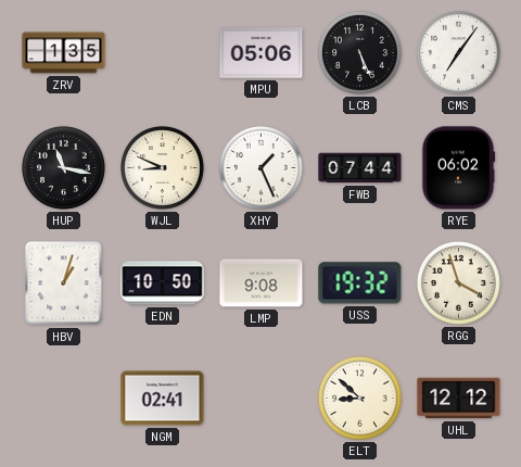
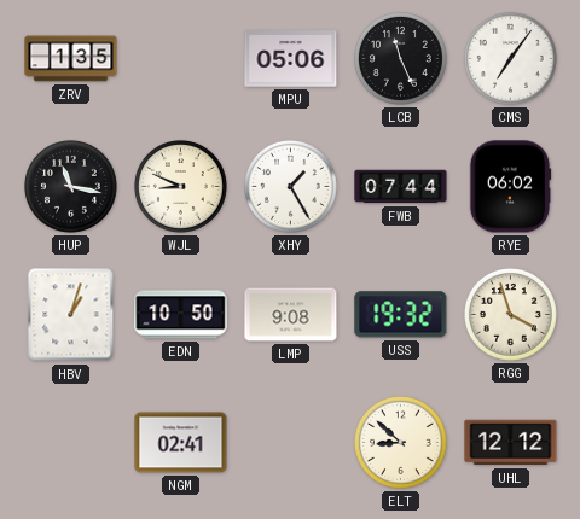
LCB: 5:26 -> 11:26 (400, 58)
XHY: 1:26 -> 1:25 (290, 186)
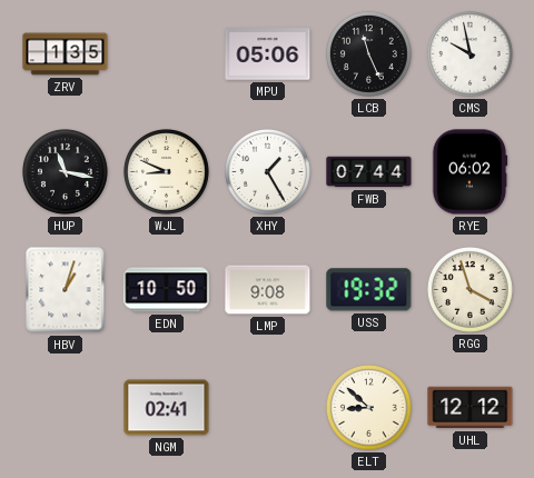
CMS: 7:06 -> 9:58 (469, 53)
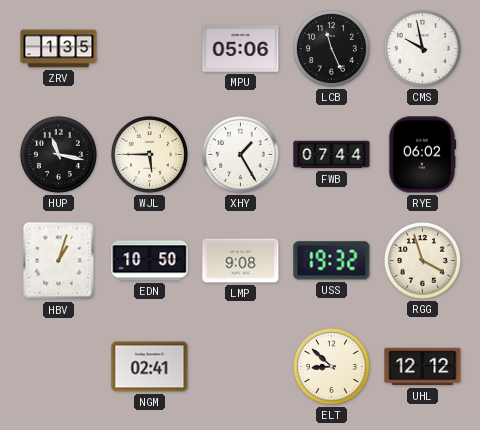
WJL: 8:49 -> 5:45 (149, 154)
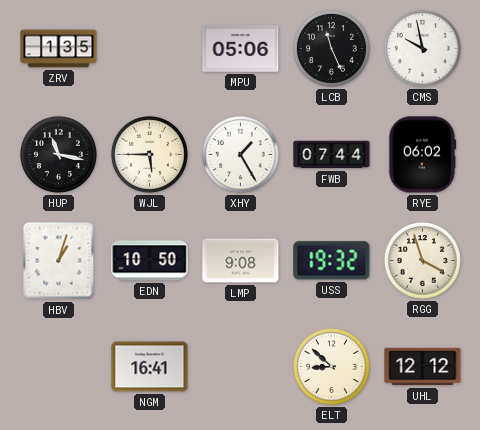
NGM: 02:41 -> 16:41 (150, 367)
